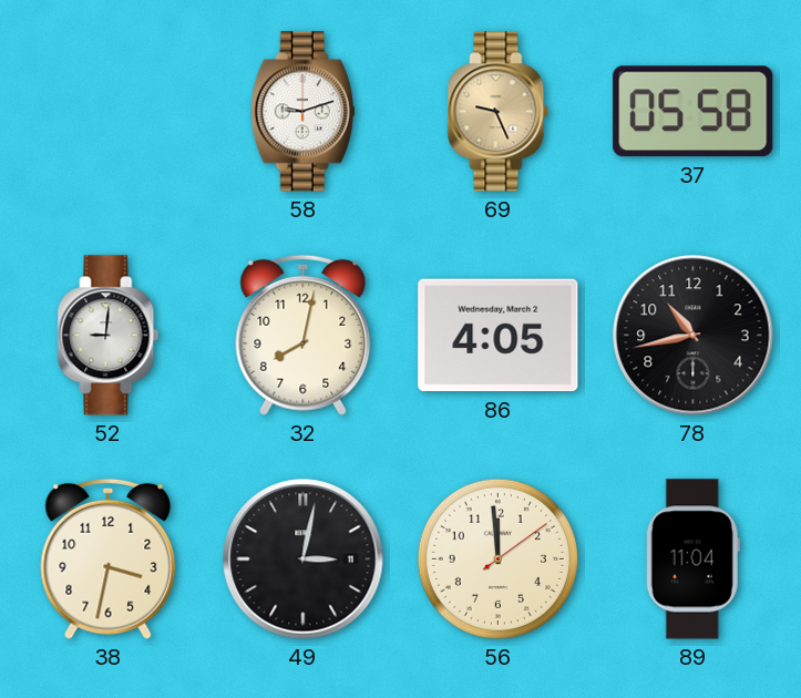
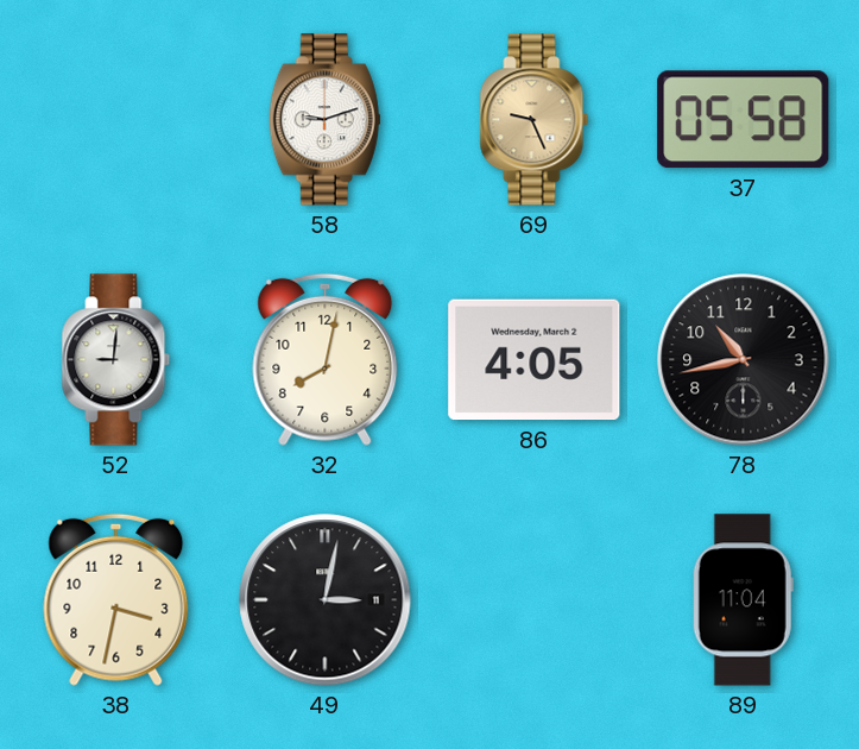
56: 11:59 -> none (497, 558)
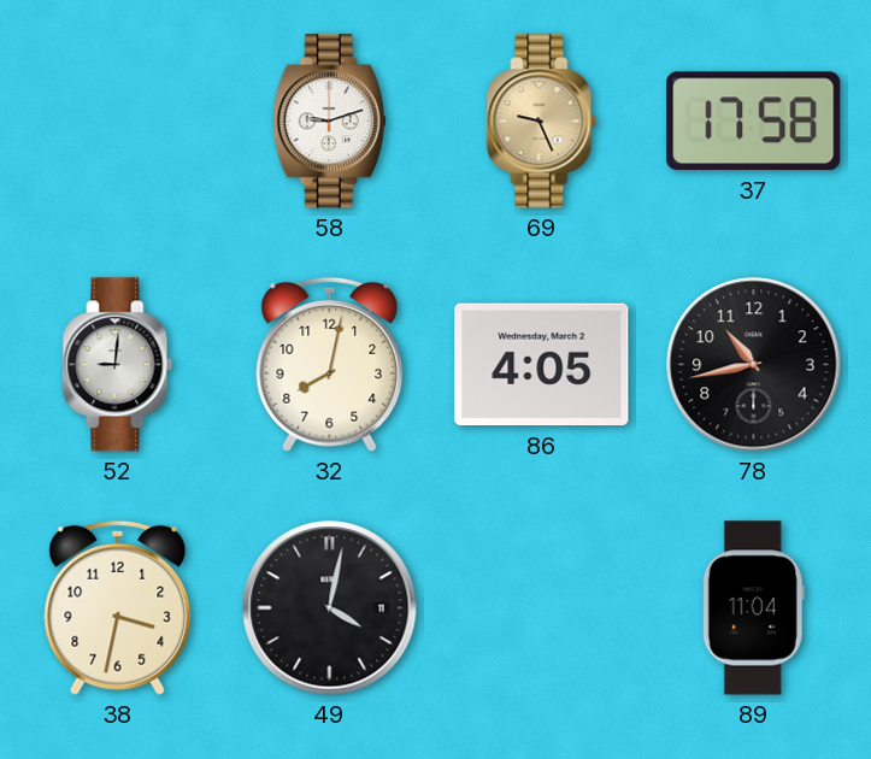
37: 05:58 -> 17:58 (754, 122)
49: 3:02 -> 4:02 (330, 608)
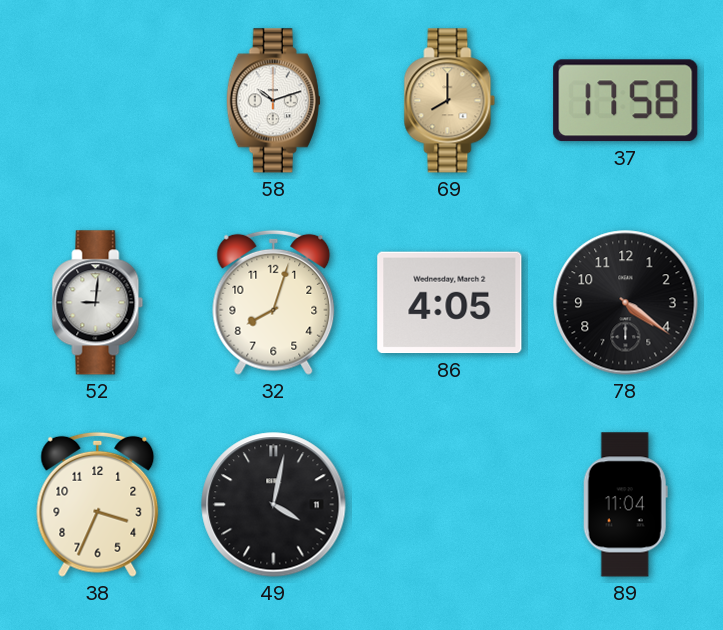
58: 9:12 -> 10:12 (273, 101)
69: 9:26 -> 8:00 (450, 101)
32: 8:02 -> 8:03 (274, 302)
78: 10:43 -> 4:21 (626, 303)
38: 3:32 -> 3:34 (98, 504)
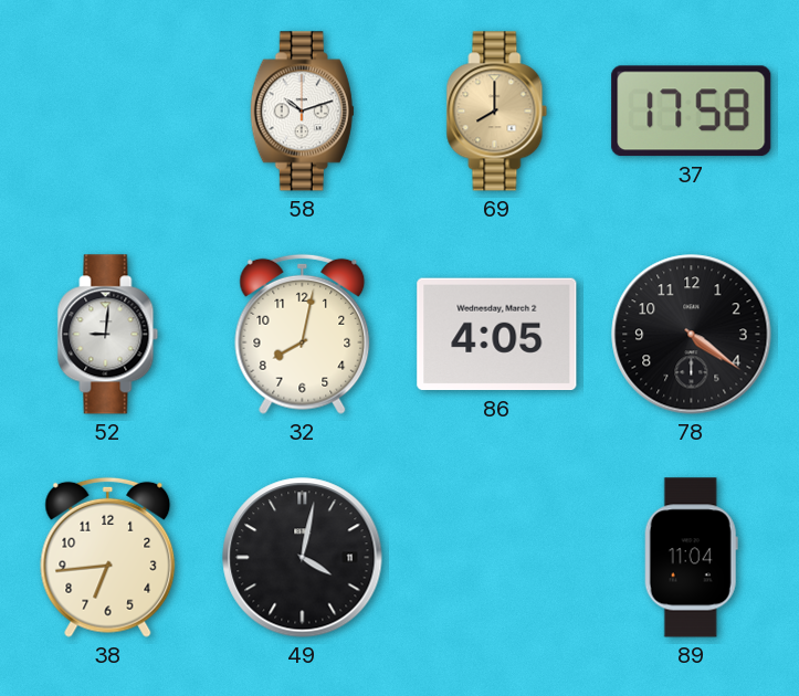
32: 8:03 -> 8:02 (303, 334)
38: 3:34 -> 6:44 (108, 557)
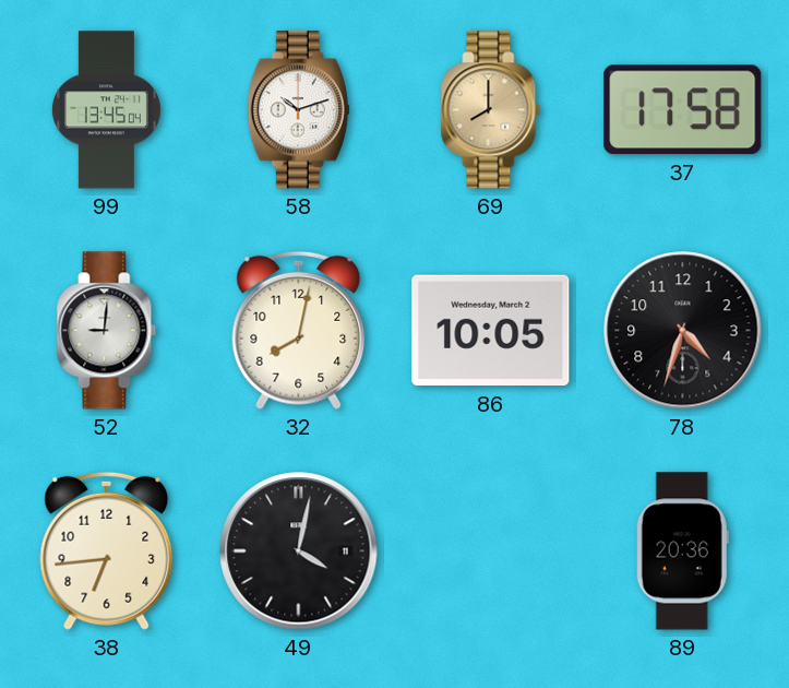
99: none -> 13:45 (106, 110)
86: 4:05 -> 10:05 (491, 331)
78: 4:21 -> 4:33 (683, 331)
89: 11:04 -> 20:36 (682, 551)
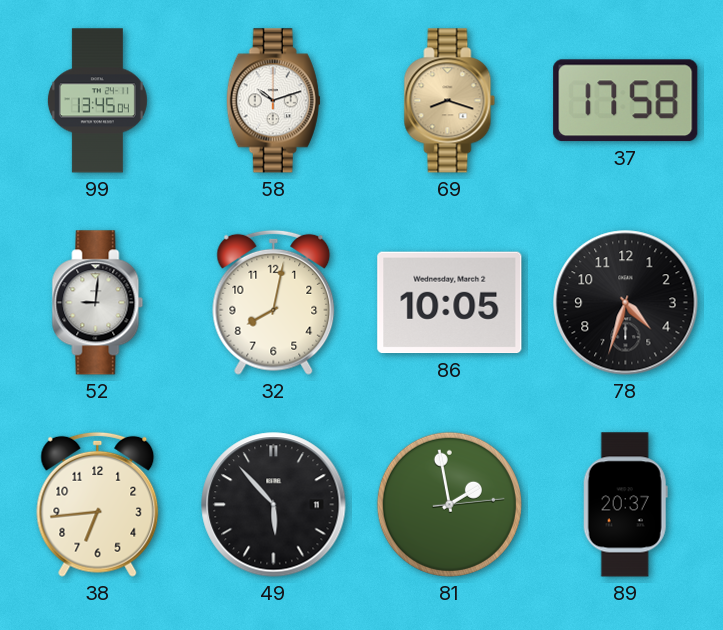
69: 8:00 -> 8:18 (450, 101)
49: 4:02 -> 5:53 (274, 505)
81: none -> 1:58 (449, 504)
89: 20:36 -> 20:37 (625, 505)
